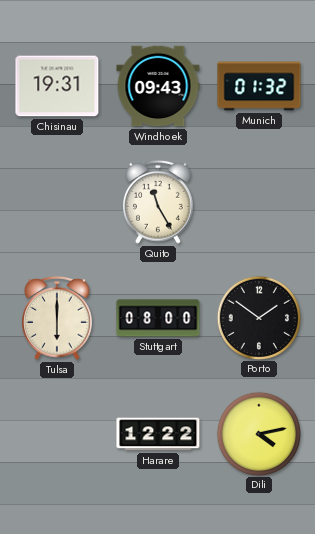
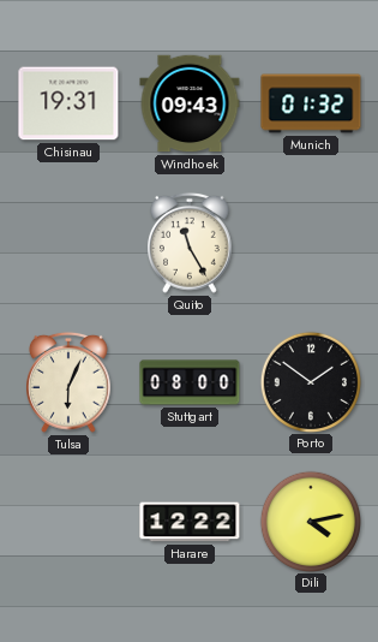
Tulsa: 6:00 -> 6:04 (70, 382)
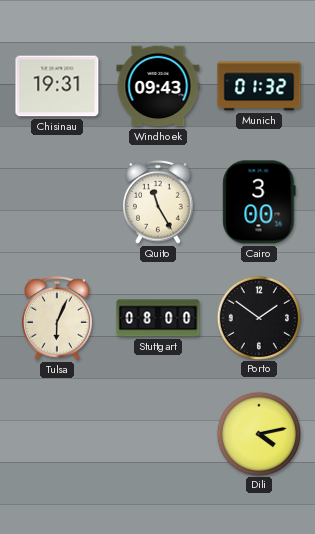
Cairo: none -> 3:00 (259, 202)
Harare: 12:22 -> none (190, 522)
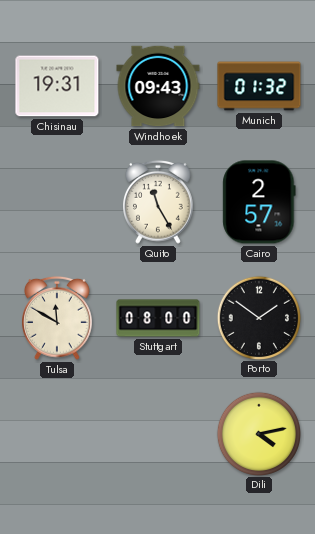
Cairo: 3:00 -> 2:57 (259, 202)
Tulsa: 6:04 -> 11:50 (58, 318)
